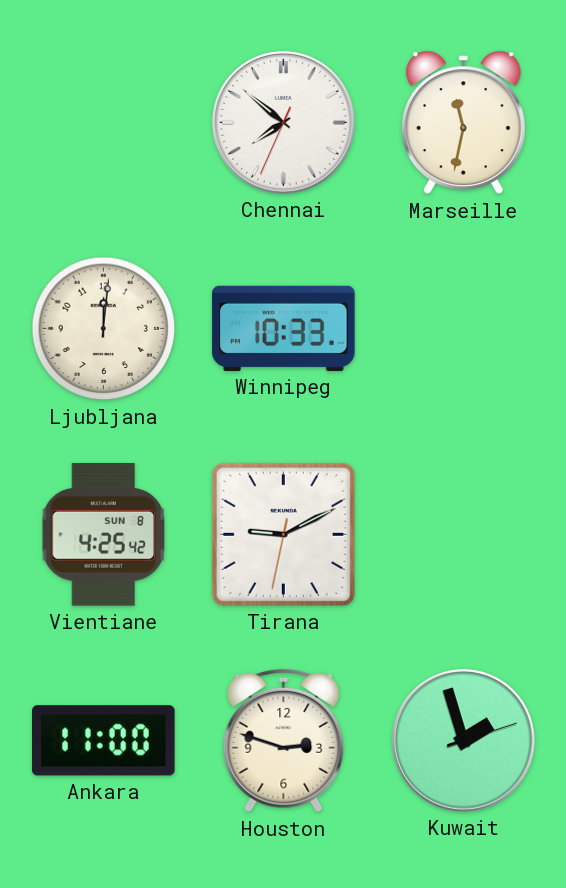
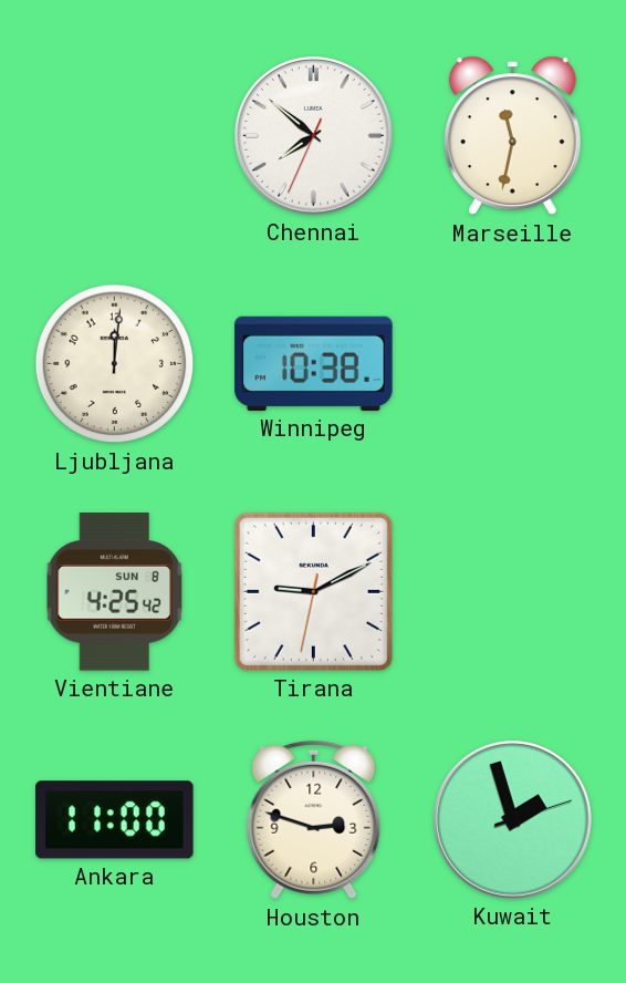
Winnipeg: 10:33 -> 10:38 (314, 363)
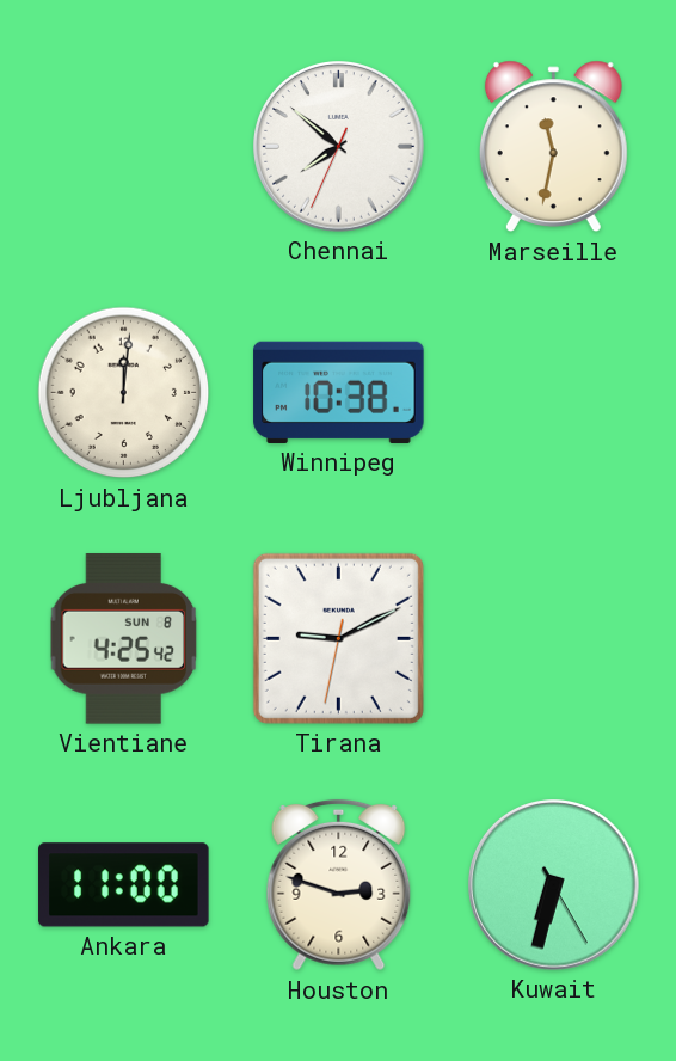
Kuwait: 1:57 -> 6:32 (554, 885)
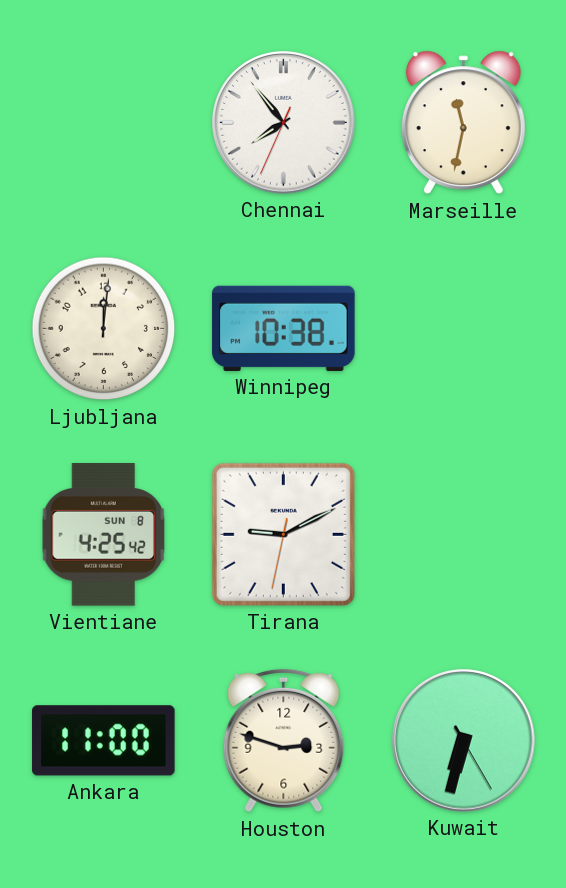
Chennai: 7:51 -> 7:53 (284, 123)
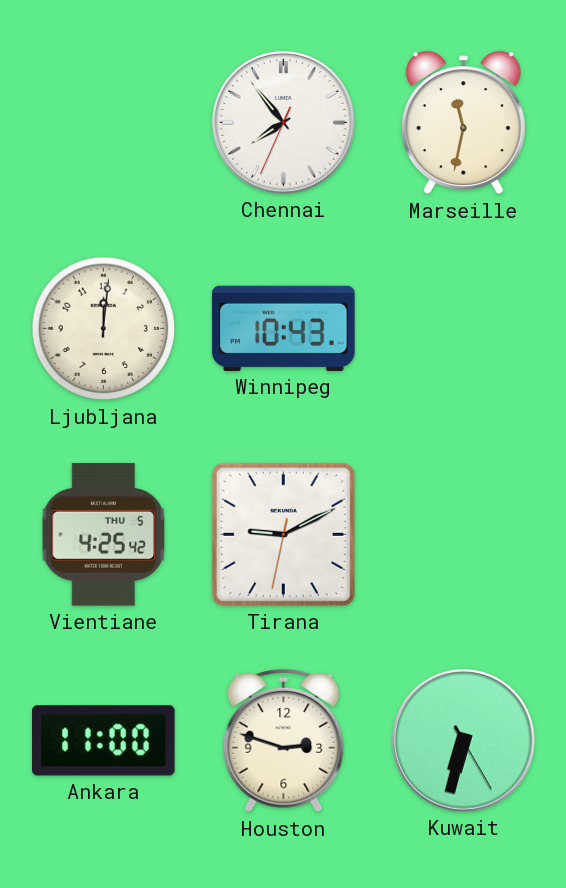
Winnipeg: 10:38 -> 10:43 (284, 328)
Vientiane date: SUN 8 -> THU 5 (104, 535)
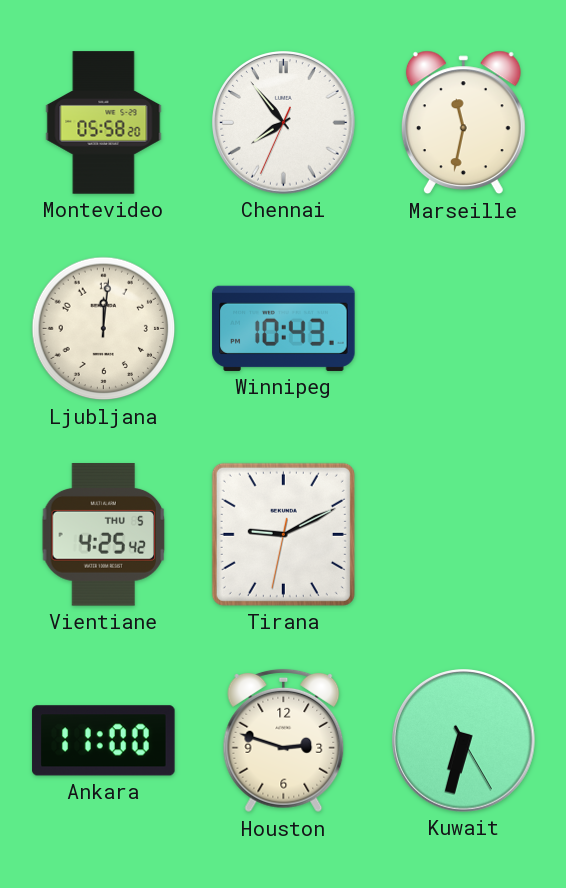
Montevideo: none -> 05:58 (104, 123)
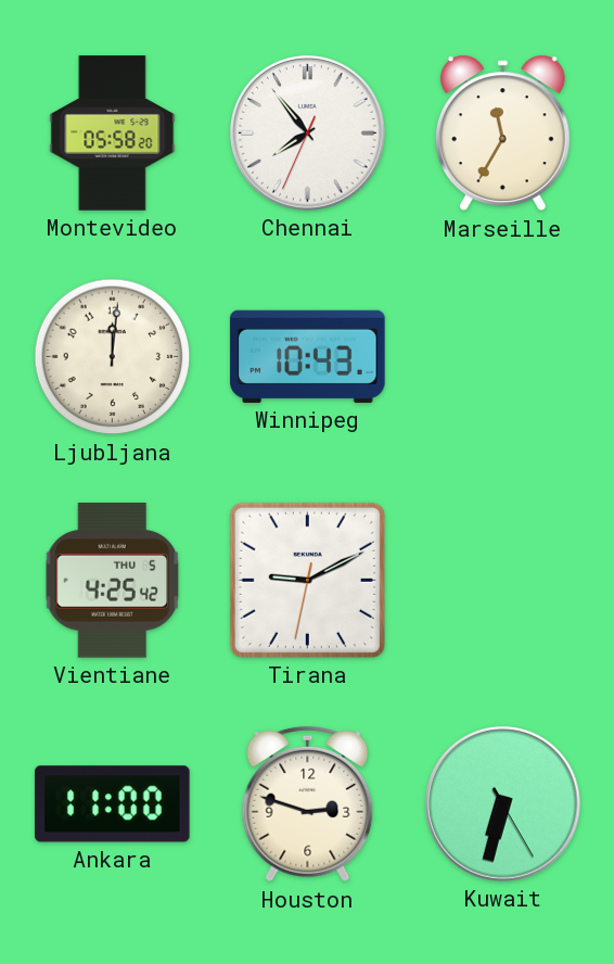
Marseille: 11:32 -> 11:35 (502, 134)
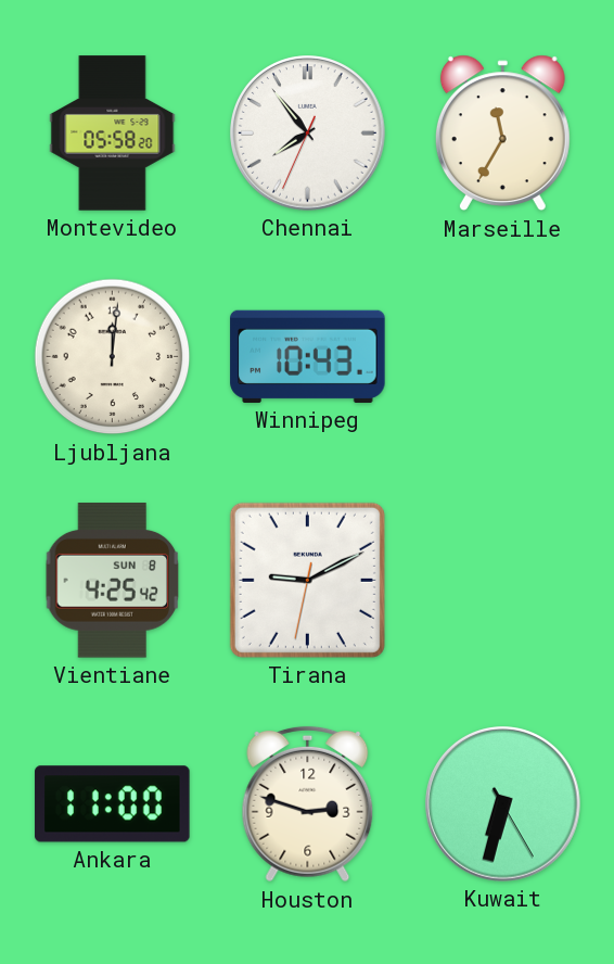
Vientiane date: THU 5 -> SUN 8 (113, 581)
